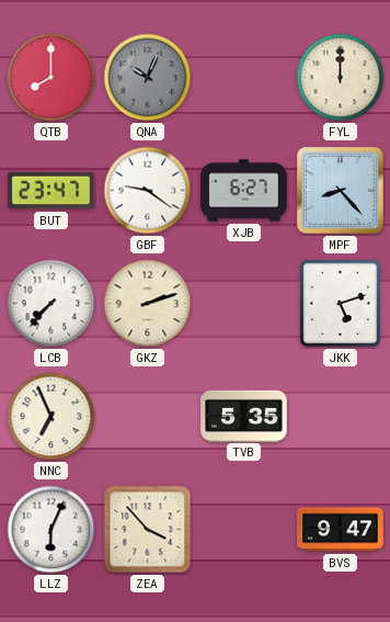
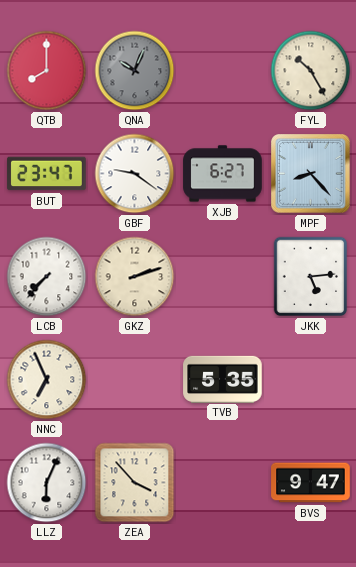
FYL: 12:00 -> 10:25 (311, 71)
JKK: 5:12 -> 5:14 (311, 277)
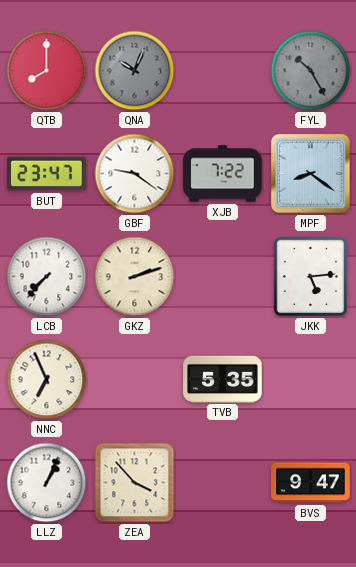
FYL dial: cream -> grey (311, 71)
XJB: 6:27 -> 7:22 (223, 174)
MPF: 8:23 -> 8:21 (311, 174)
LLZ: 6:04 -> 1:04 (47, 483)
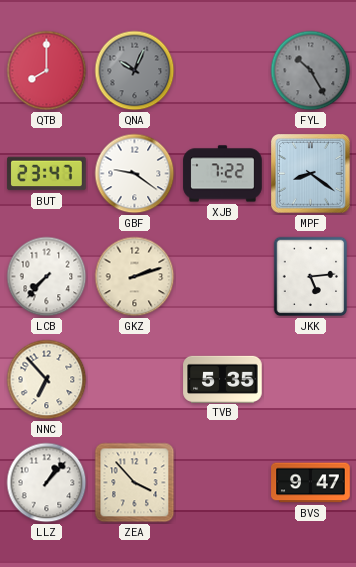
NNC: 6:56 -> 6:53 (47, 380)
LLZ: 1:04 -> 1:07 (47, 483)
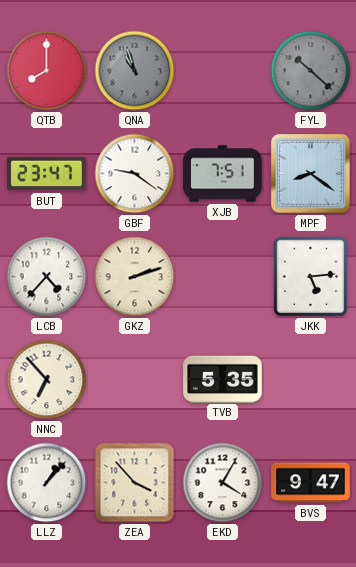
QNA: 10:04 -> 10:57 (135, 71)
FYL: 10:25 -> 10:22 (311, 71)
XJB: 7:22 -> 7:51 (223, 174)
LCB: 7:37 -> 4:37 (47, 277)
EKD: none -> 4:05 (223, 483)
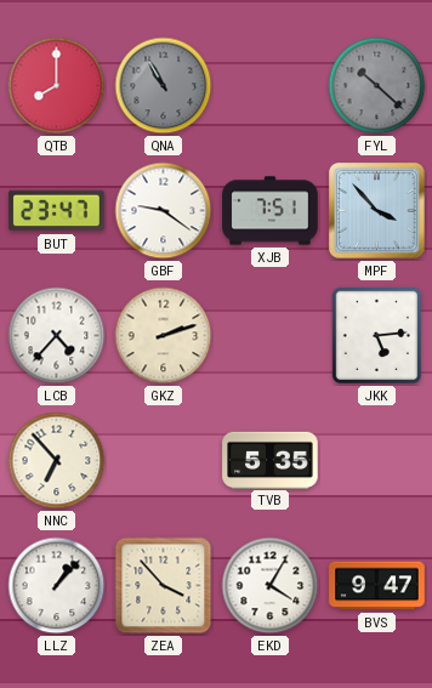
QNA: 10:57 -> 10:55 (164, 86)
MPF: 8:21 -> 3:53 (377, 211)
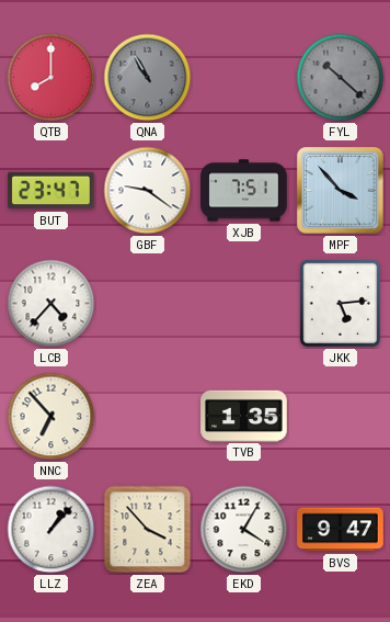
GKZ: 2:12 -> none (164, 336)
TVB: 5:35 -> 1:35 (244, 416)
